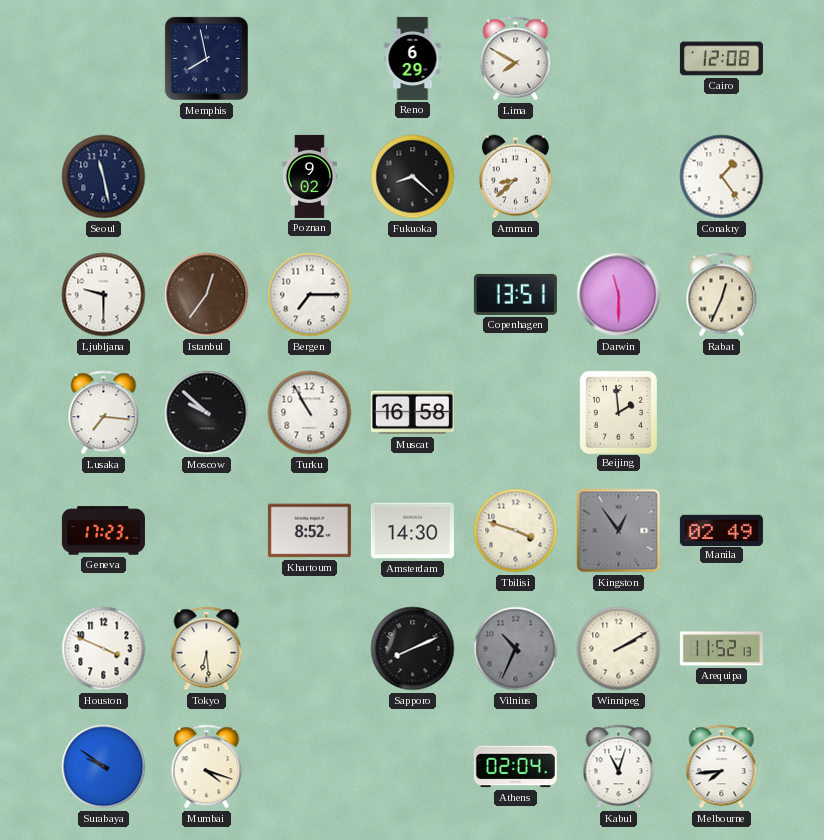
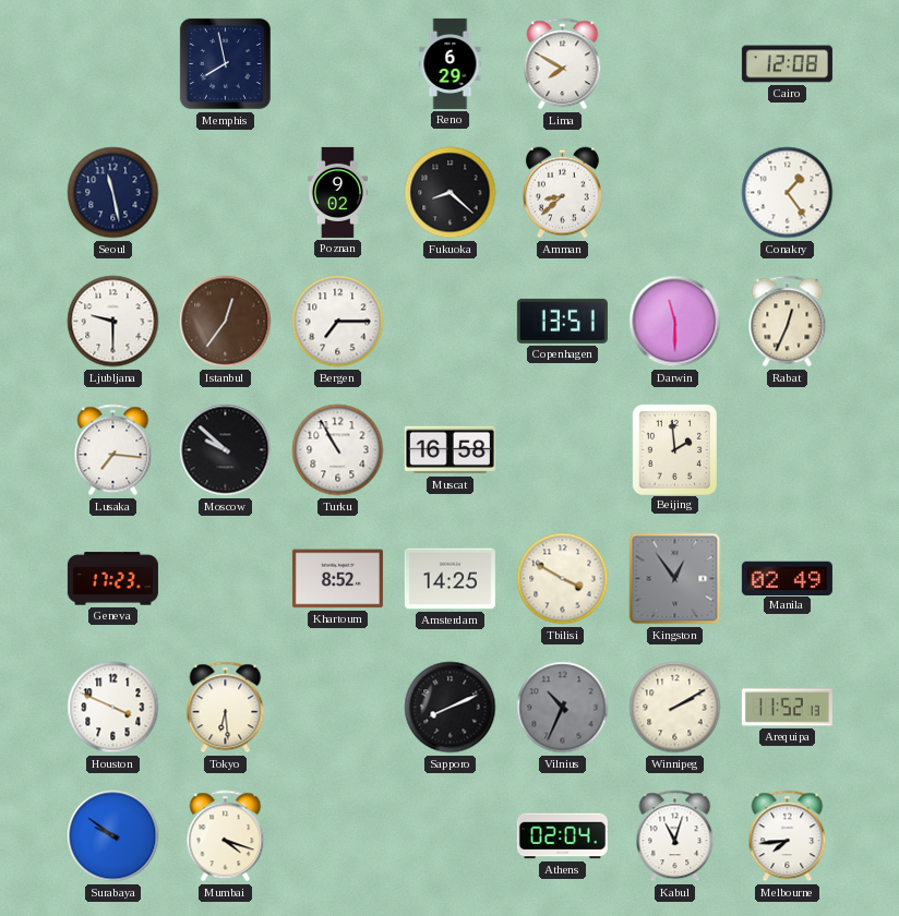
Amsterdam: 14:30 -> 14:25 (449, 579)
Tbilisi: 3:48 -> 3:50 (563, 579)
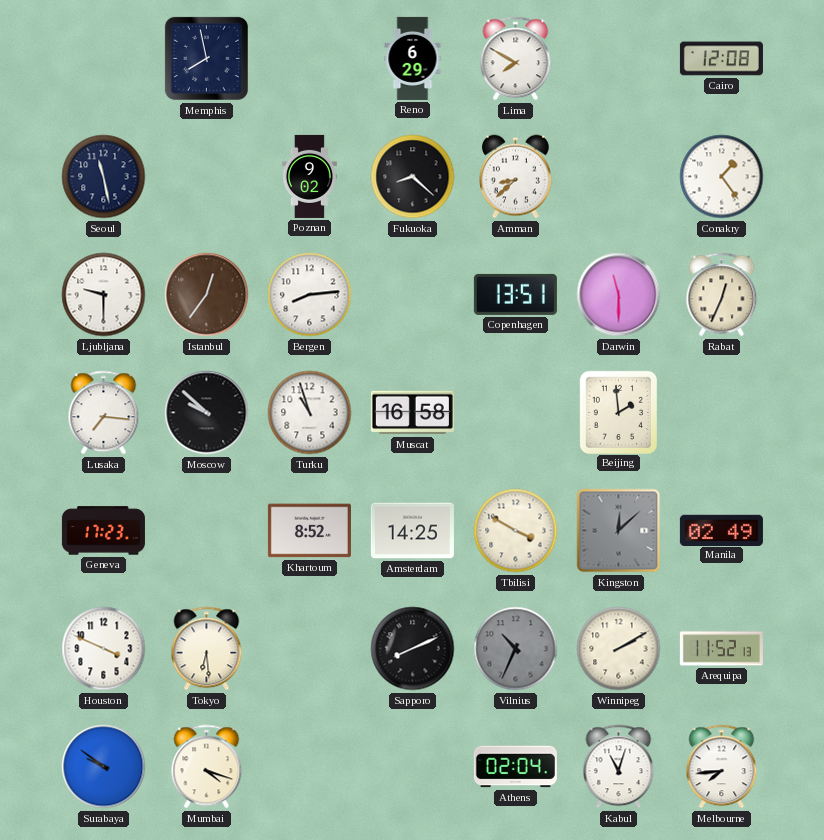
Bergen: 7:15 -> 8:14 (310, 295)
Turku: 10:55 -> 10:57 (310, 413)
Kingston: 12:54 -> 12:08 (619, 531)
